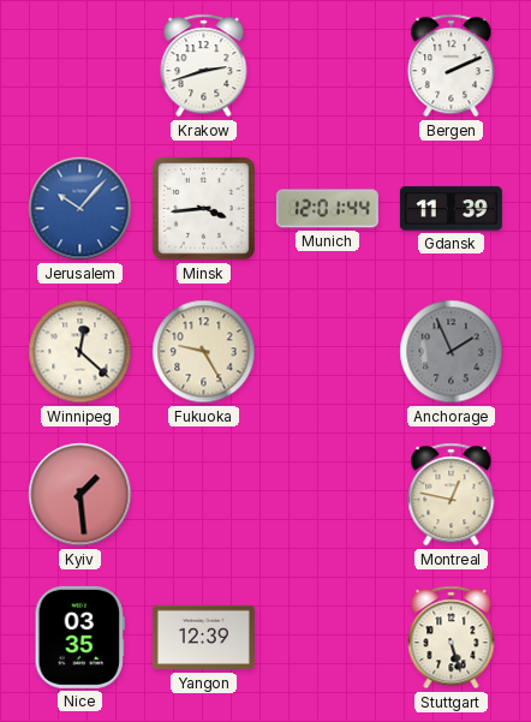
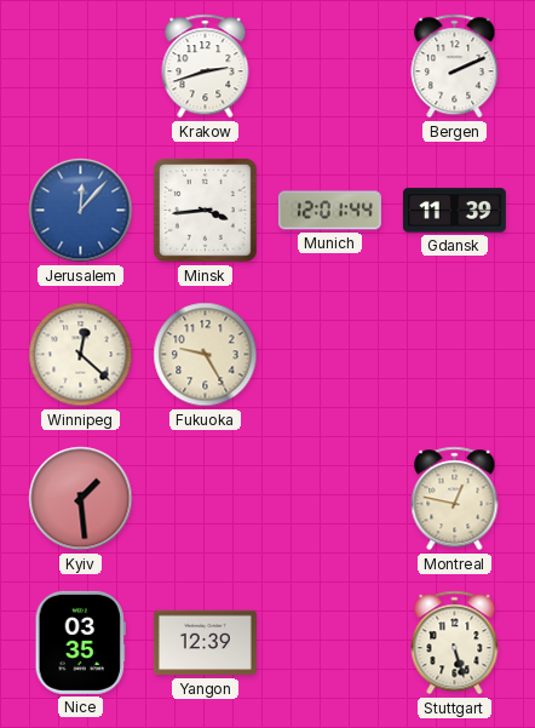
Jerusalem: 10:07 -> 12:07 (81, 211)
Anchorage: 1:56 -> none (452, 352)
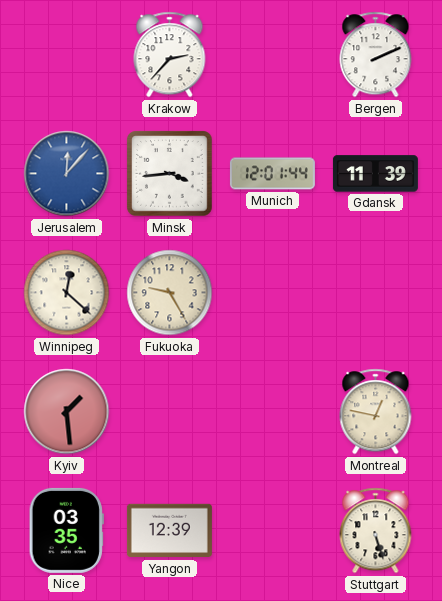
Krakow: 2:42 -> 2:37 (170, 55)
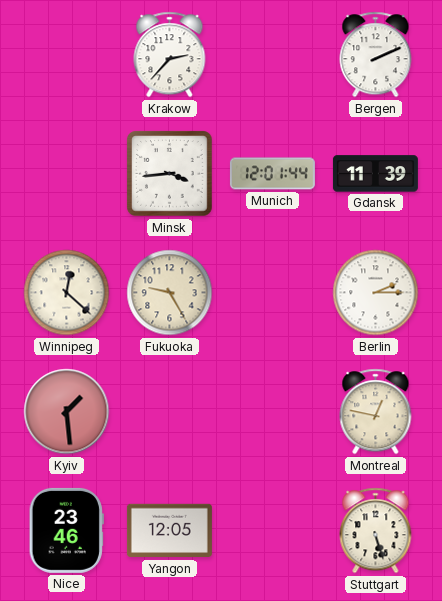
Jerusalem: 12:07 -> none (67, 174)
Berlin: none -> 2:15 (376, 293)
Nice: 03:35 -> 23:46 (66, 530)
Yangon: 12:39 -> 12:05 (169, 531)
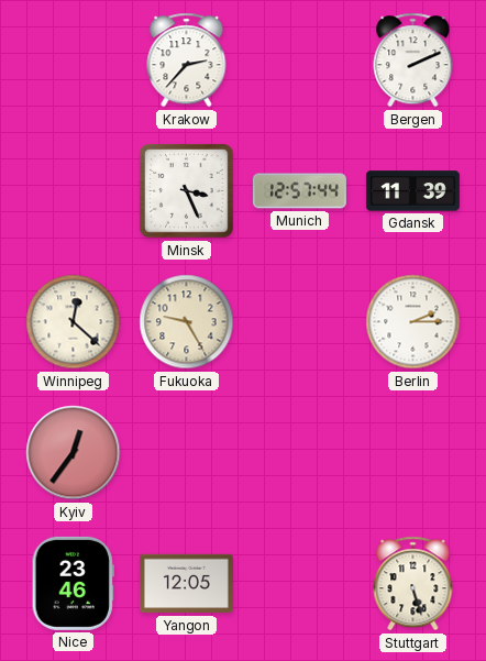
Minsk: 3:44 -> 3:26 (187, 191)
Munich: 12:01 -> 12:57 (299, 191)
Kyiv: 1:29 -> 12:36 (74, 453)
Montreal: 12:47 -> none (376, 412)
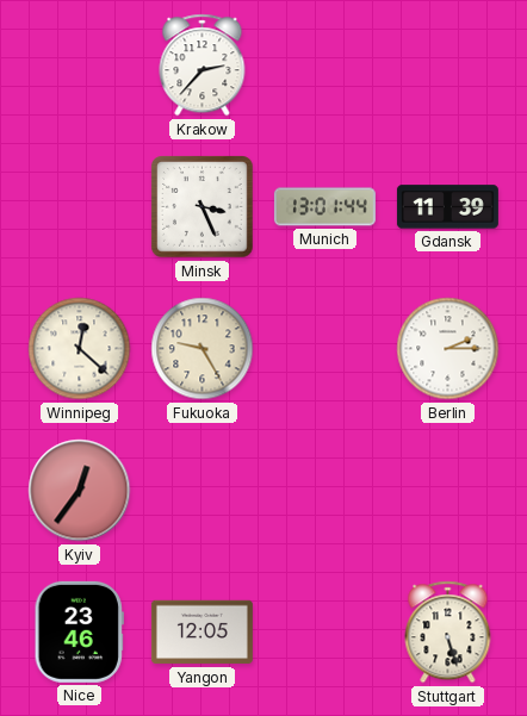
Bergen: 2:11 -> none (413, 60)
Munich: 12:57 -> 13:01 (324, 207)
